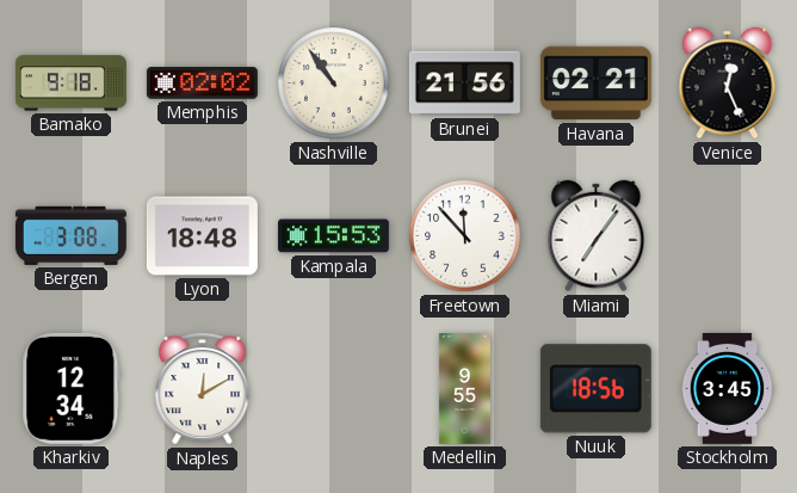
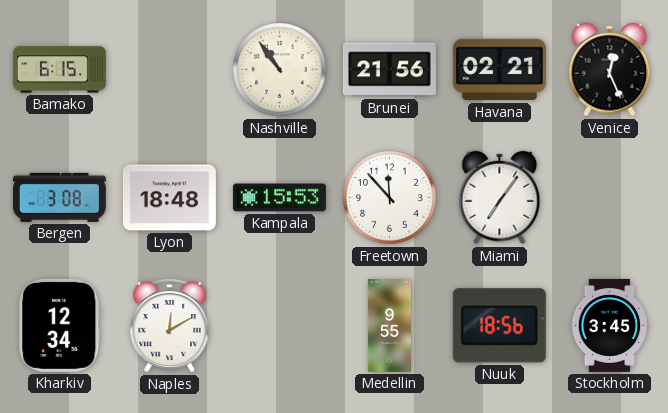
Bamako: 9:18 -> 6:15 (59, 70)
Memphis: 02:02 -> none (202, 84)
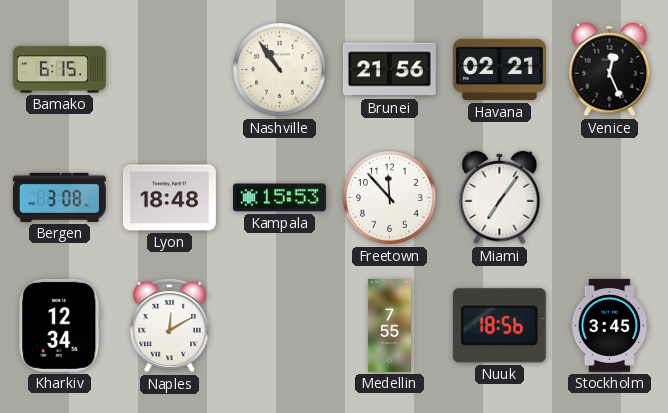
Medellin: 9:55 -> 7:55 (389, 326)
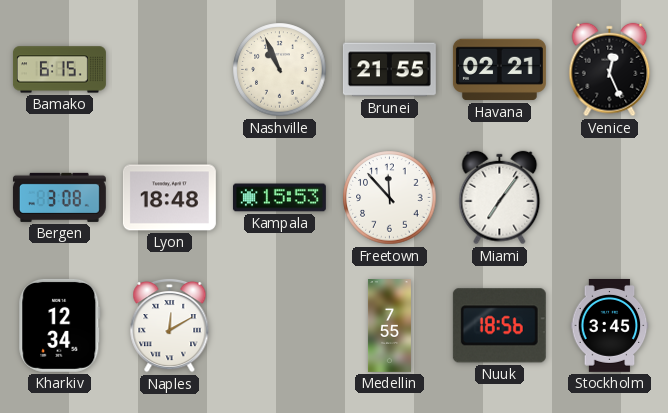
Nashville: 10:54 -> 10:56 (280, 70)
Brunei: 21:56 -> 21:55 (389, 70)
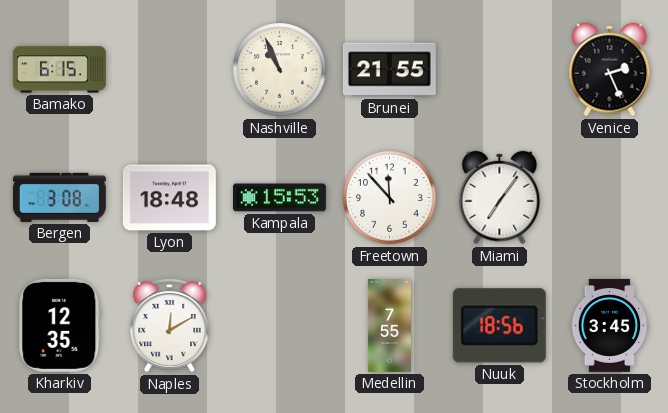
Havana: 02:21 -> none (499, 70)
Venice: 12:26 -> 2:26 (610, 70)
Kharkiv: 12:34 -> 12:35 (60, 325)
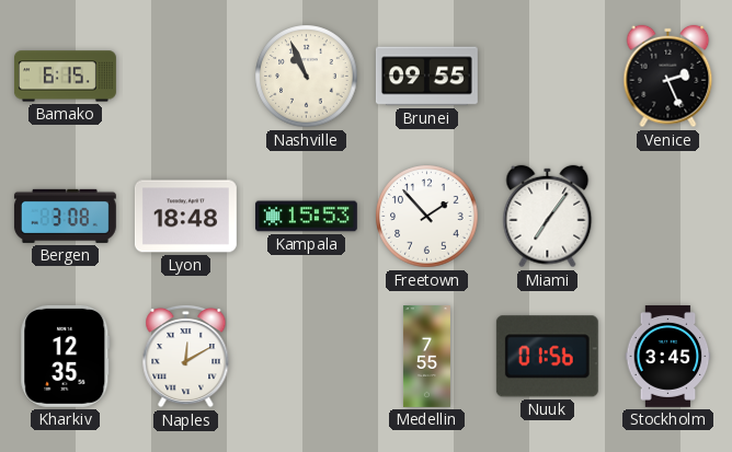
Brunei: 21:55 -> 09:55 (426, 77)
Freetown: 11:53 -> 1:53 (427, 217)
Nuuk: 18:56 -> 01:56 (547, 357)
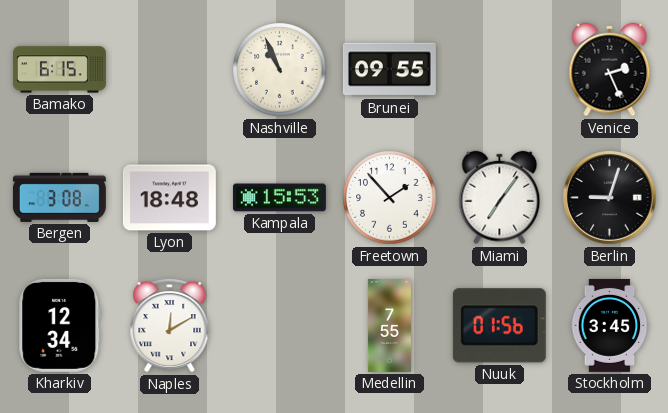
Berlin: none -> 9:03 (610, 198)
Kharkiv: 12:35 -> 12:34 (60, 325)
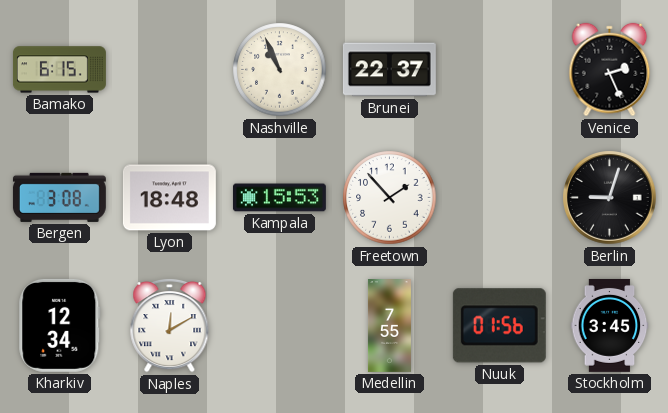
Brunei: 09:55 -> 22:37 (389, 70)
Miami: 7:06 -> none (500, 198)
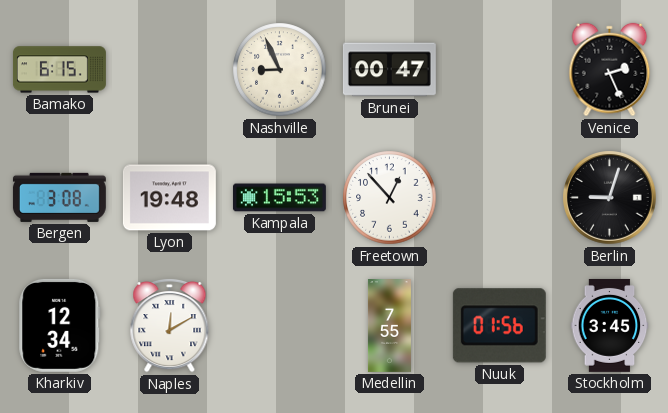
Nashville: 10:56 -> 8:56 (280, 70)
Brunei: 22:37 -> 00:47 (389, 70)
Lyon: 18:48 -> 19:48 (169, 198)
Freetown: 1:53 -> 12:53 (390, 198)
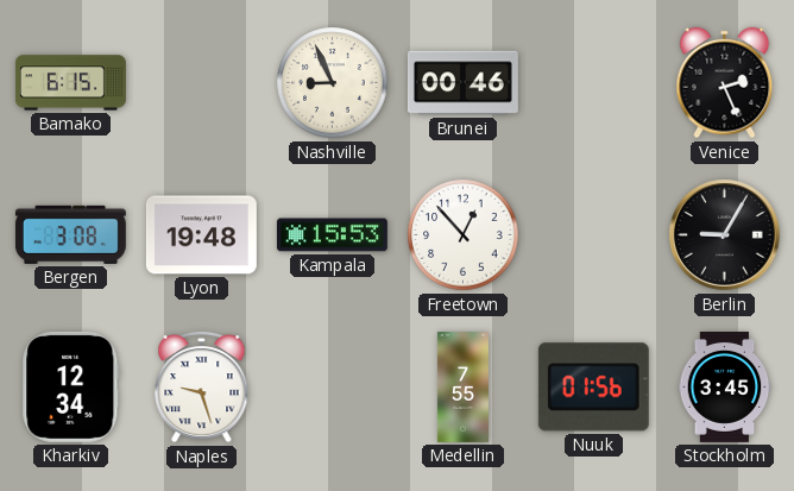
Brunei: 00:47 -> 00:46 (462, 83)
Berlin: 9:03 -> 9:05 (725, 235)
Naples: 12:10 -> 9:27 (202, 386)
